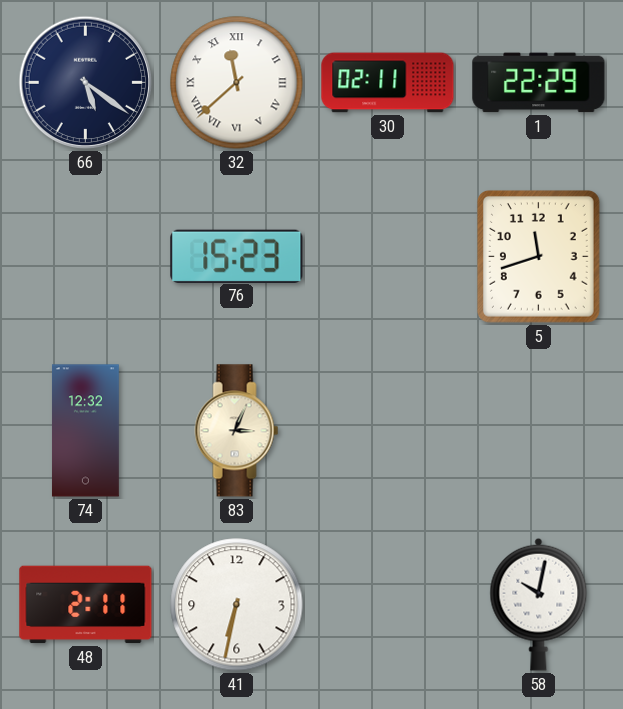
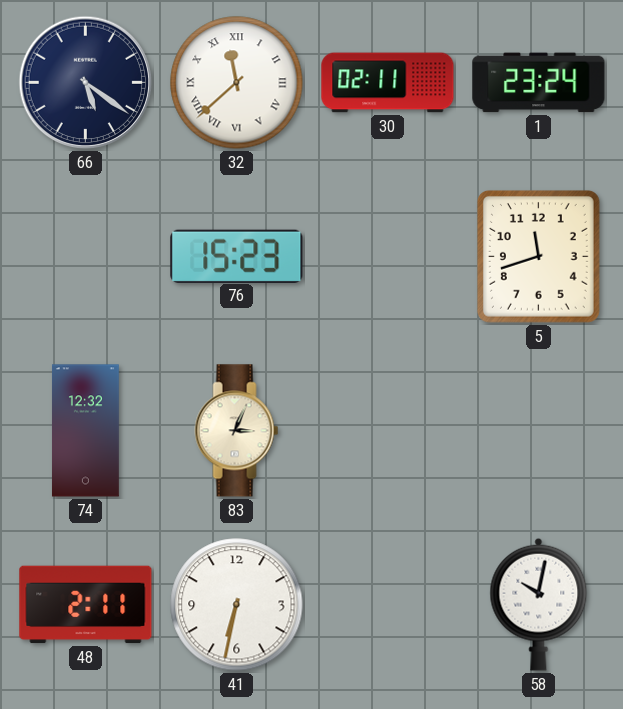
1: 22:29 -> 23:24 (539, 83)
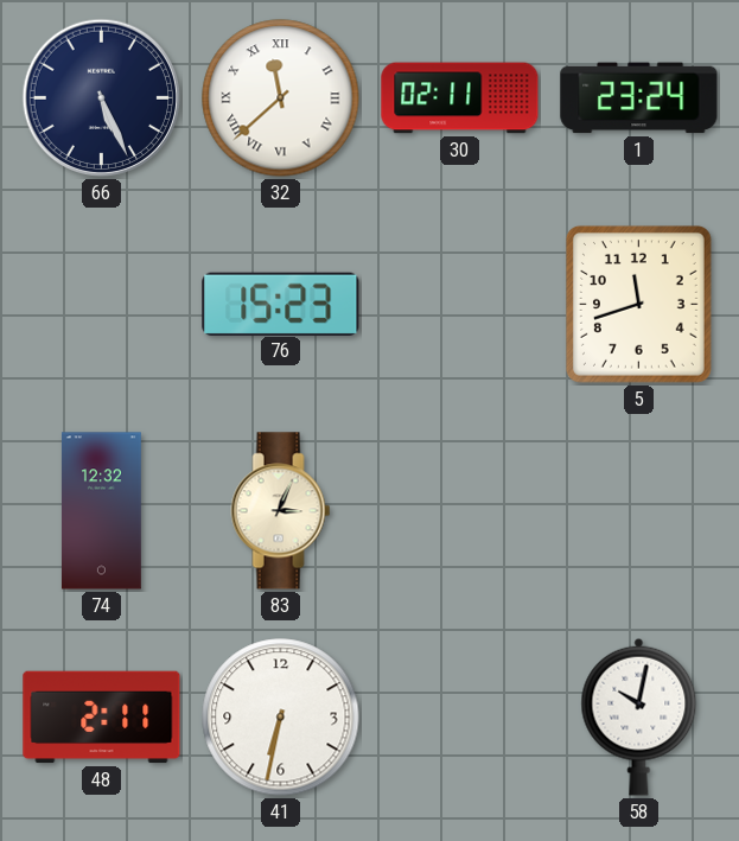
66: 5:21 -> 5:26 (102, 98)
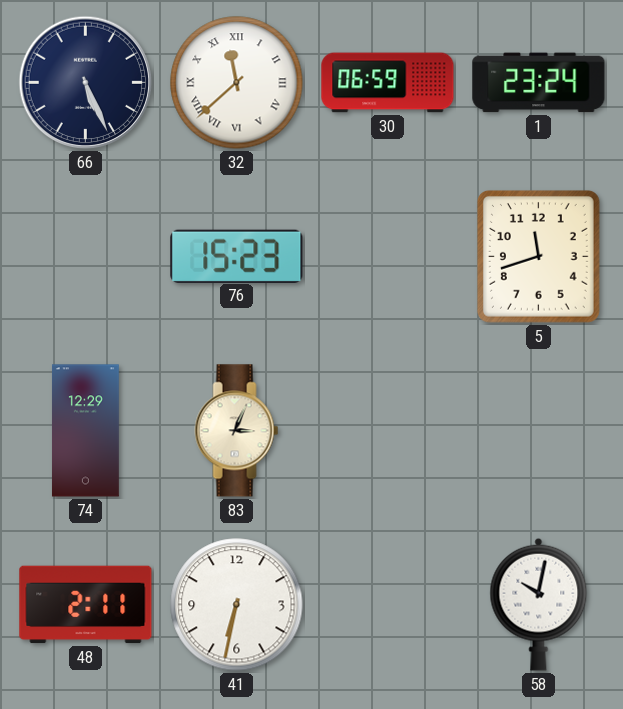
30: 02:11 -> 06:59 (388, 83)
74: 12:32 -> 12:29 (85, 431)
